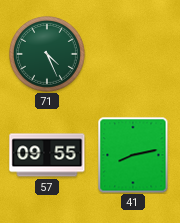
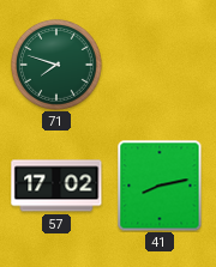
71: 4:26 -> 7:48 (56, 65)
57: 09:55 -> 17:02 (56, 186)
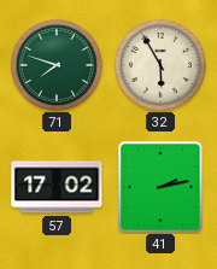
32: none -> 5:55 (160, 65)
41: 8:13 -> 2:13 (160, 187)
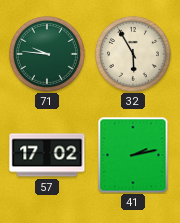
71: 7:48 -> 9:46 (47, 54)
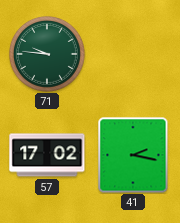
32: 5:55 -> none (133, 54)
41: 2:13 -> 2:17 (133, 155)
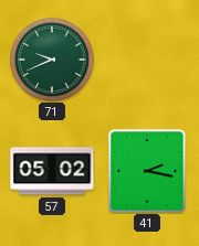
71: 9:46 -> 9:41 (52, 60)
57: 17:02 -> 05:02 (52, 171)
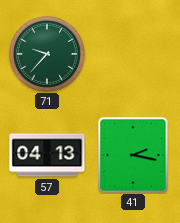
71: 9:41 -> 9:37 (47, 54)
57: 05:02 -> 04:13 (47, 155)
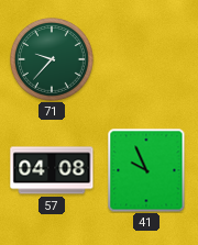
57: 04:13 -> 04:08 (52, 170)
41: 2:17 -> 9:56 (146, 170)
